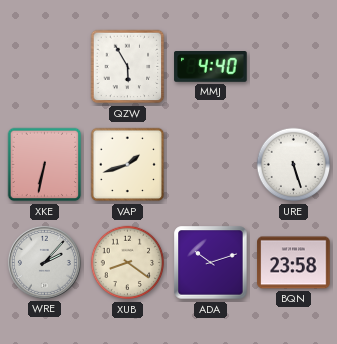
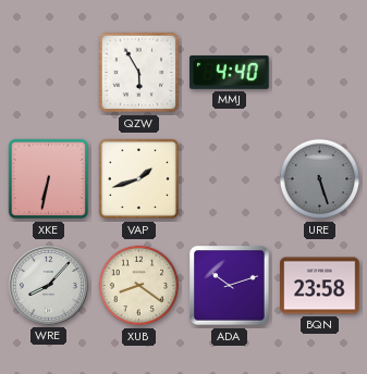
URE dial: white -> grey (320, 179)
WRE: 2:07 -> 8:07 (48, 285)
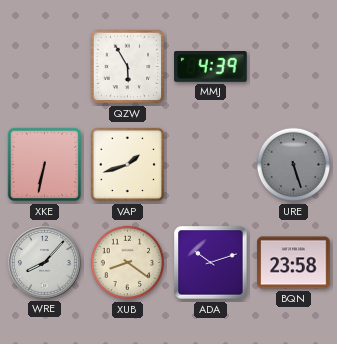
MMJ: 4:40 -> 4:39 (211, 67)
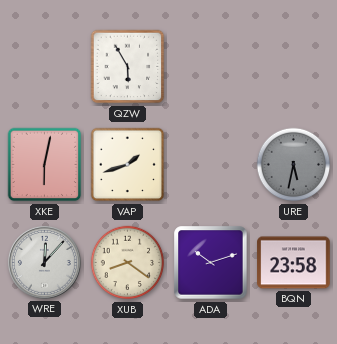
MMJ: 4:39 -> none (211, 67)
XKE: 6:32 -> 6:02 (45, 165)
URE: 5:27 -> 5:32 (294, 165)
WRE: 8:07 -> 12:07 (44, 262)
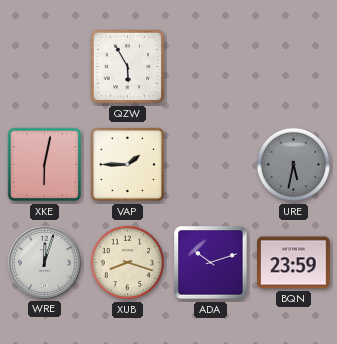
VAP: 1:42 -> 1:45 (128, 165)
WRE: 12:07 -> 12:03 (44, 262)
XUB: 8:21 -> 8:18 (128, 263)
BQN: 23:58 -> 23:59 (294, 263)
